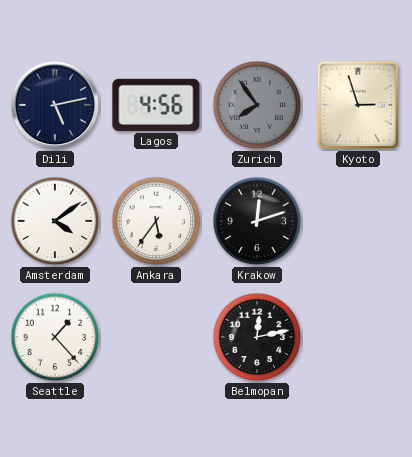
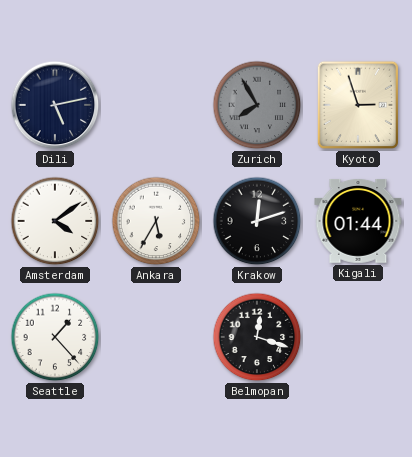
Lagos: 4:56 -> none (156, 105)
Zurich: 7:54 -> 7:55 (257, 105)
Ankara: 5:36 -> 5:35 (156, 221)
Kigali: none -> 01:44 (358, 221)
Belmopan: 12:13 -> 12:18 (257, 337)
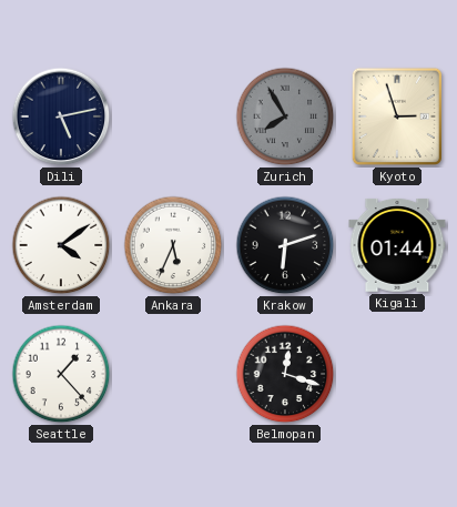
Ankara: 5:35 -> 5:34 (173, 245)
Krakow: 12:12 -> 6:12 (285, 245)
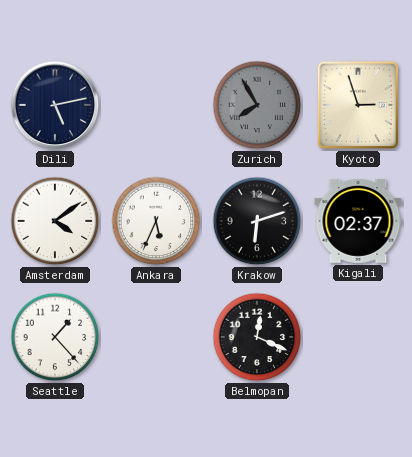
Kigali: 01:44 -> 02:37 (358, 221)
Belmopan: 12:18 -> 12:19 (257, 337)
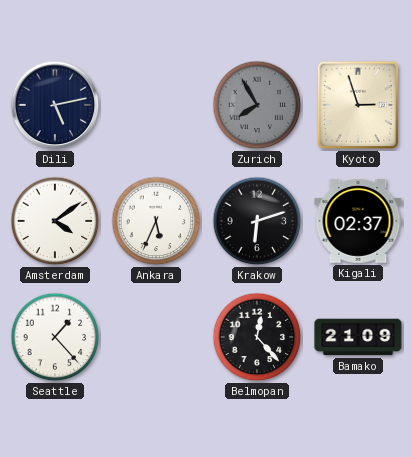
Belmopan: 12:19 -> 12:23 (257, 337)
Bamako: none -> 21:09 (358, 337)
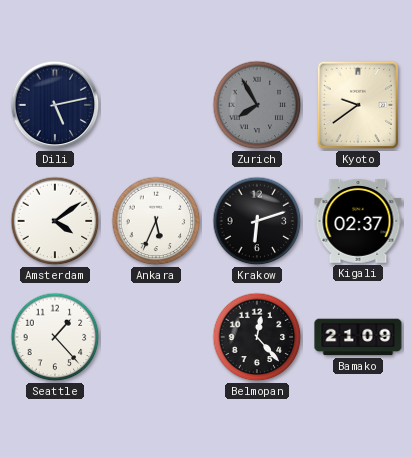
Kyoto: 2:57 -> 9:39 (357, 105)
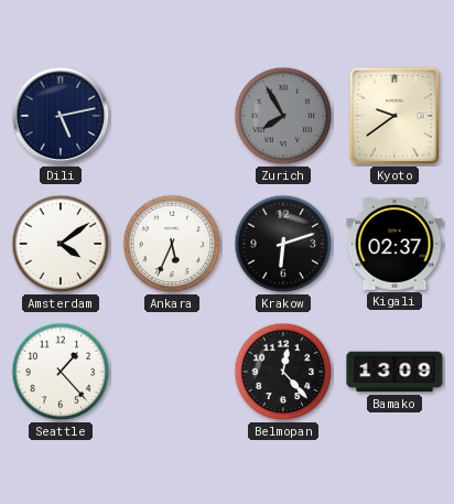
Bamako: 21:09 -> 13:09 (394, 372)
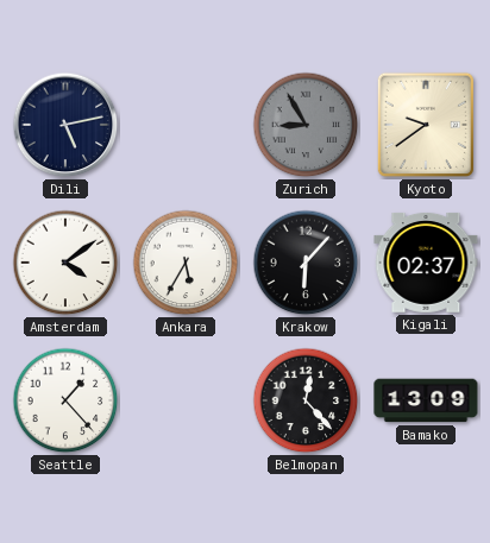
Zurich: 7:55 -> 8:55 (306, 125)
Ankara: 5:34 -> 5:35 (186, 263)
Krakow: 6:12 -> 6:07 (306, 263)
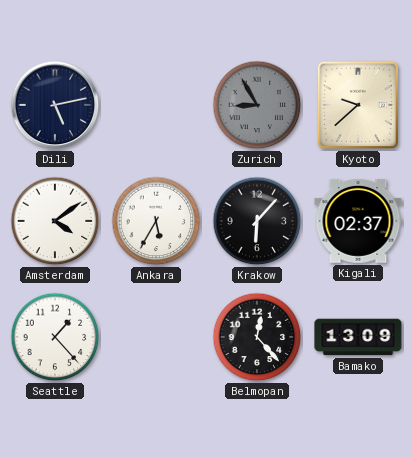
Kyoto: 9:39 -> 9:38 (357, 105)
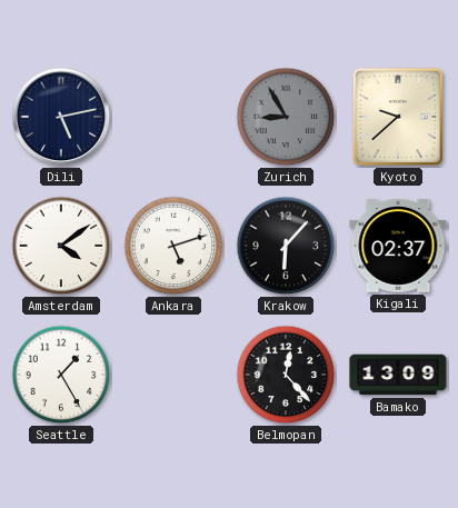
Ankara: 5:35 -> 5:12 (173, 246)
Seattle: 1:23 -> 1:25 (61, 375)
